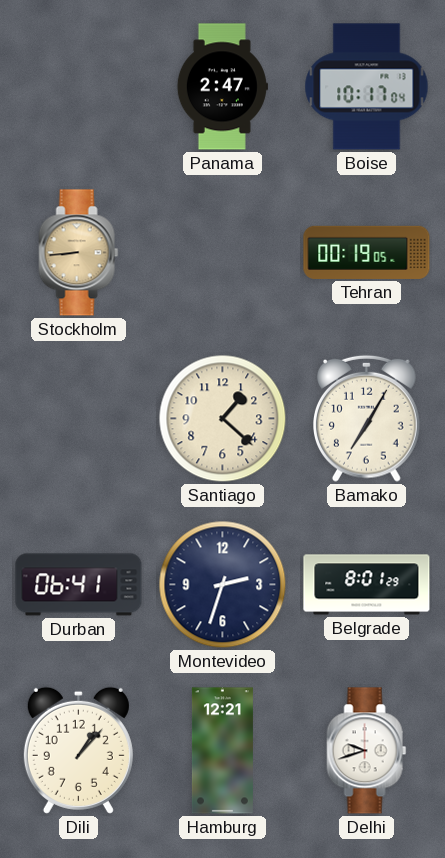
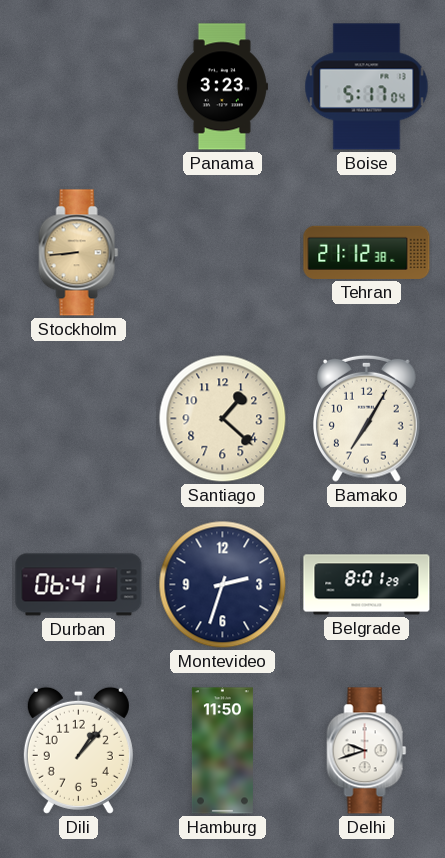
Panama: 2:47 -> 3:23 (222, 87)
Boise: 10:17 -> 5:17 (367, 87)
Tehran: 00:19 -> 21:12 (367, 252)
Hamburg: 12:21 -> 11:50 (222, 751)
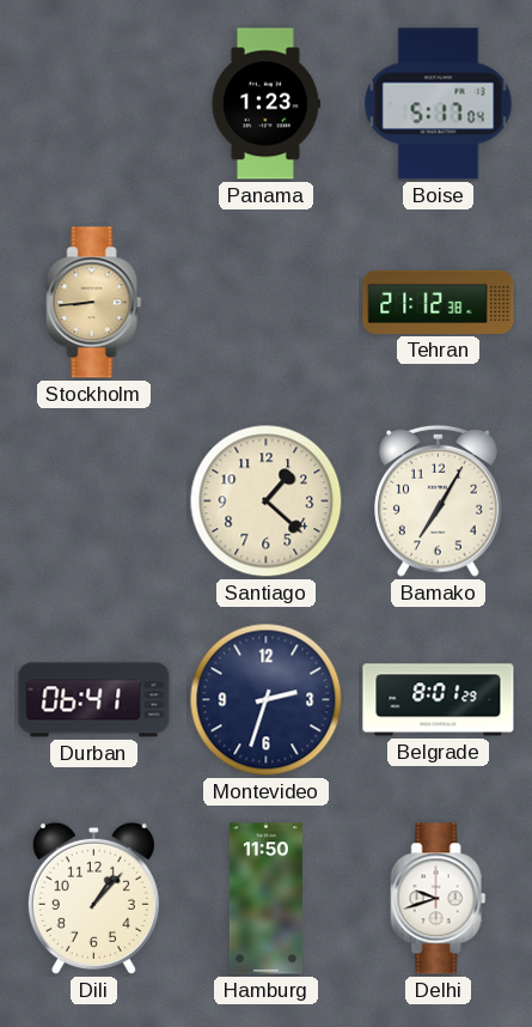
Panama: 3:23 -> 1:23 (265, 104)
